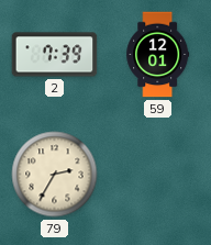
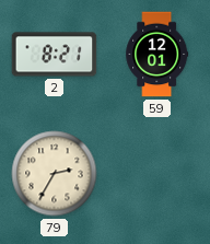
2: 7:39 -> 8:21 (55, 55)
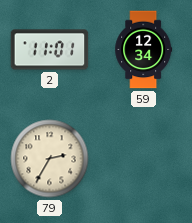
2: 8:21 -> 11:01 (50, 50)
59: 12:01 -> 12:34 (144, 50)
